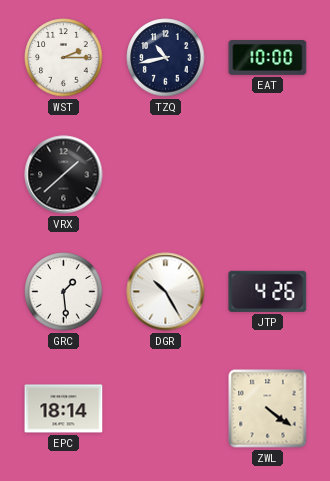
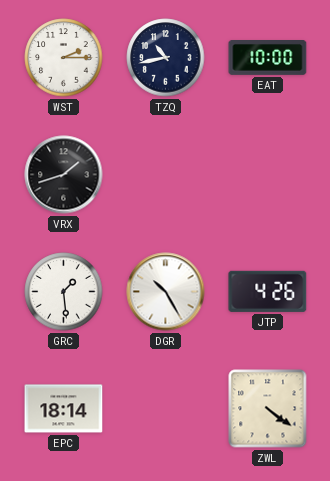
VRX: 1:38 -> 1:42 (64, 175)
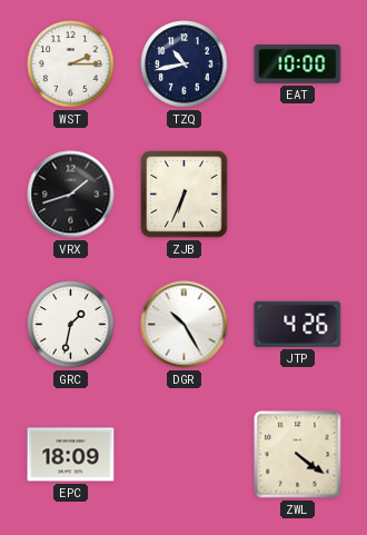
ZJB: none -> 6:34 (185, 195)
GRC: 1:29 -> 1:32 (71, 325)
EPC: 18:14 -> 18:09 (71, 455)
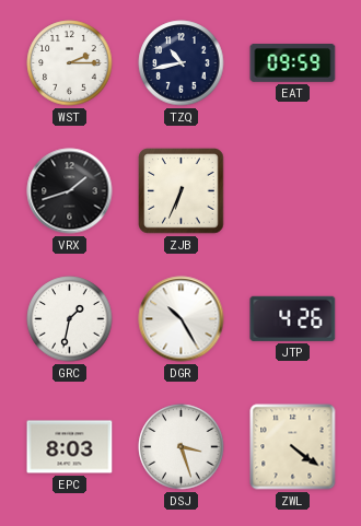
EAT: 10:00 -> 09:59 (293, 63)
EPC: 18:09 -> 8:03 (70, 447)
DSJ: none -> 3:27 (182, 447)
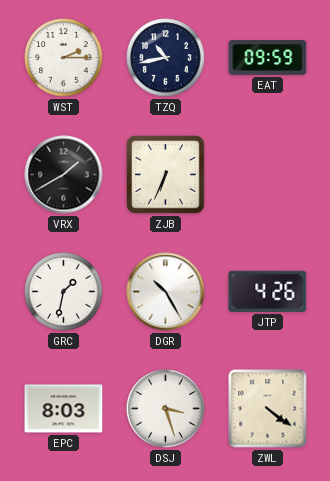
VRX: 1:42 -> 1:40 (64, 175)
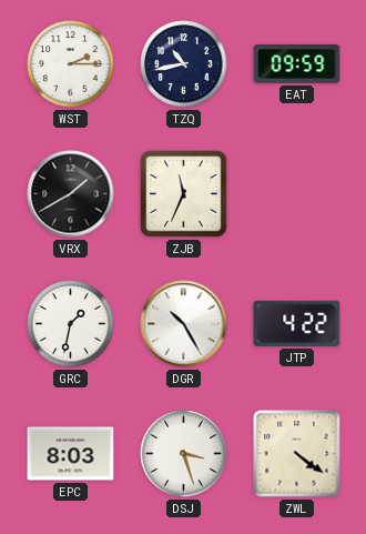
ZJB: 6:34 -> 11:34 (184, 194)
JTP: 4:26 -> 4:22 (297, 323)
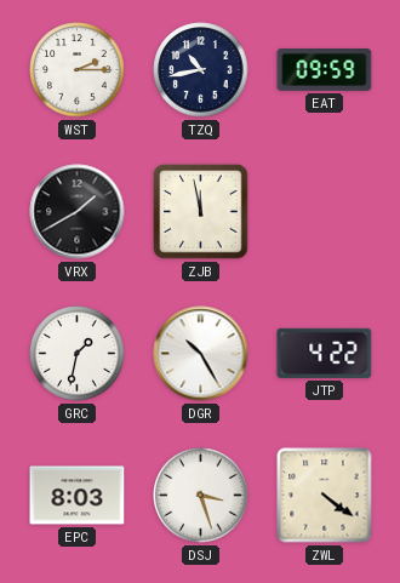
ZJB: 11:34 -> 11:58 (201, 212)
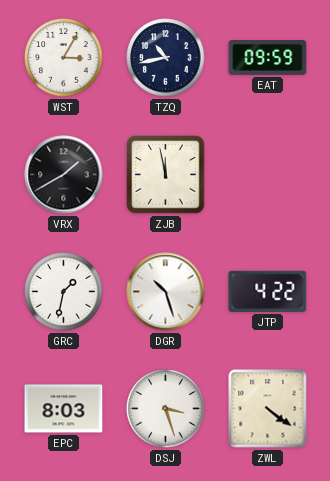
WST: 2:15 -> 3:05 (64, 58)
DGR: 10:25 -> 10:27 (166, 292)
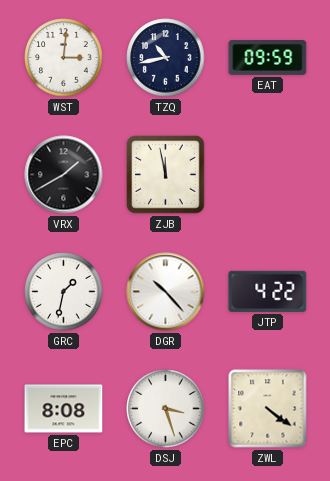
WST: 3:05 -> 3:01 (64, 58)
DGR: 10:27 -> 10:23 (166, 292)
EPC: 8:03 -> 8:08 (64, 409)
